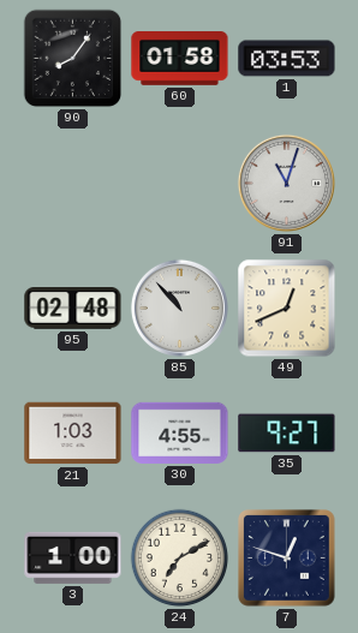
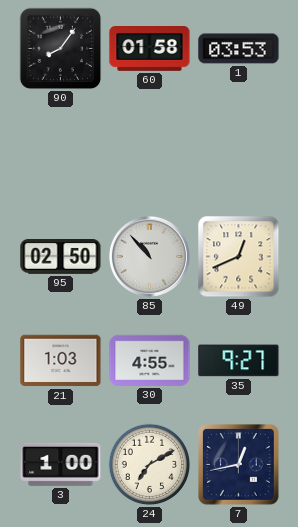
91: 11:03 -> none (286, 183)
95: 02:48 -> 02:50 (61, 257)
7: 12:48 -> 12:43 (239, 465)
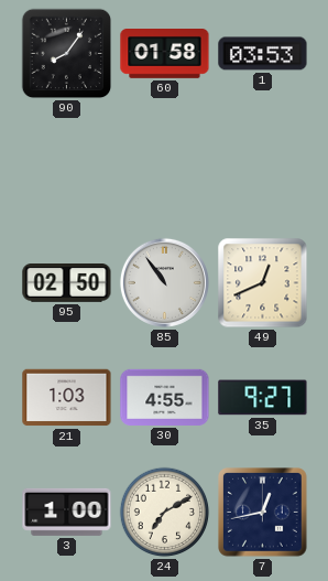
85: 10:53 -> 10:54 (164, 282)
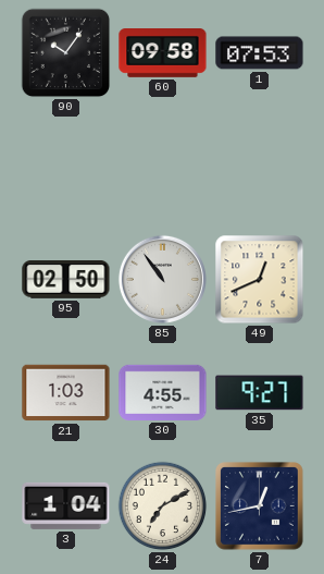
90: 8:06 -> 10:06 (66, 53)
60: 01:58 -> 09:58 (163, 53)
1: 03:53 -> 07:53 (260, 53)
3: 1:00 -> 1:04 (66, 505)
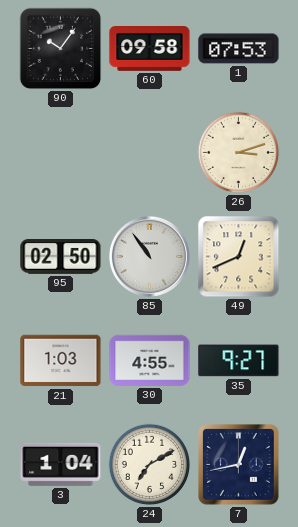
26: none -> 3:12 (239, 153)
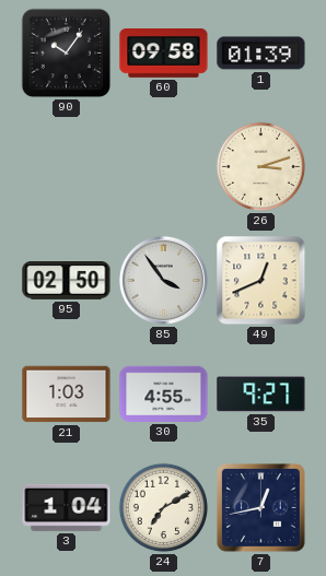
1: 07:53 -> 01:39 (261, 54)
85: 10:54 -> 3:54 (163, 280)
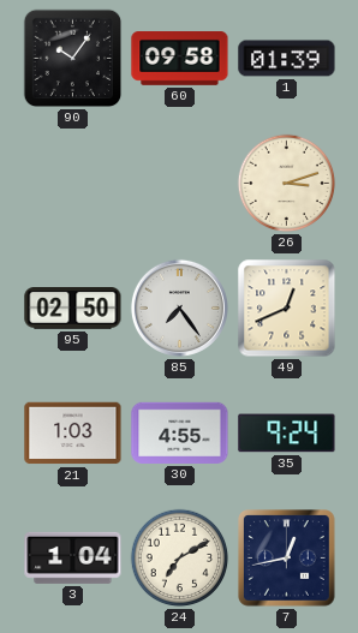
85: 3:54 -> 7:24 (179, 307)
35: 9:27 -> 9:24 (287, 434)
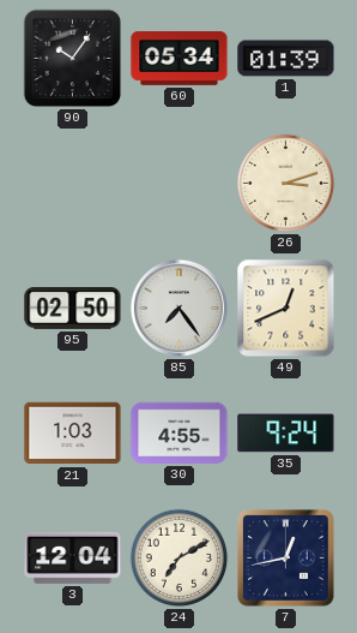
60: 09:58 -> 05:34 (180, 59)
3: 1:04 -> 12:04 (73, 557)
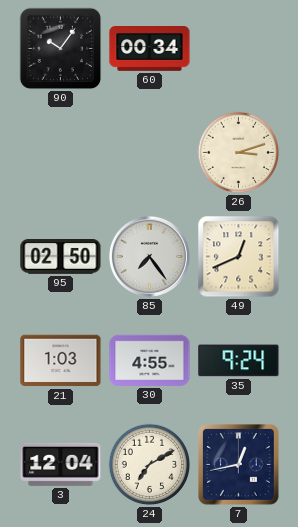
60: 05:34 -> 00:34 (150, 49)
1: 01:39 -> none (286, 59)
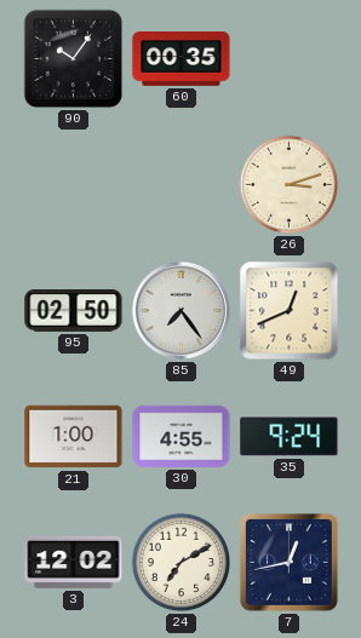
60: 00:34 -> 00:35 (182, 59)
21: 1:03 -> 1:00 (74, 437)
3: 12:04 -> 12:02 (74, 562)
